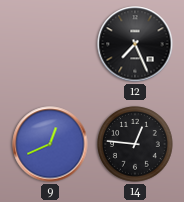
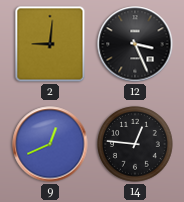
2: none -> 9:01 (50, 44)
12: 7:26 -> 3:26 (135, 44)
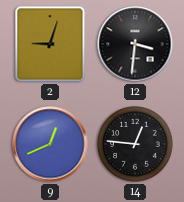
2: 9:01 -> 9:03 (50, 44)
12: 3:26 -> 3:31 (135, 44)
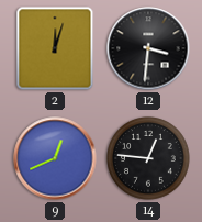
2: 9:03 -> 12:03 (55, 48)
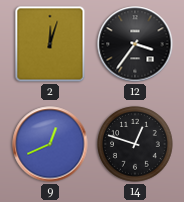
12: 3:31 -> 3:36 (135, 44)
14: 12:46 -> 12:48 (135, 144)
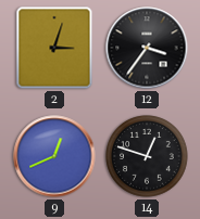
2: 12:03 -> 3:03 (54, 48)
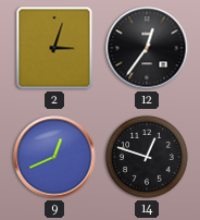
12: 3:36 -> 12:36 (147, 48)
